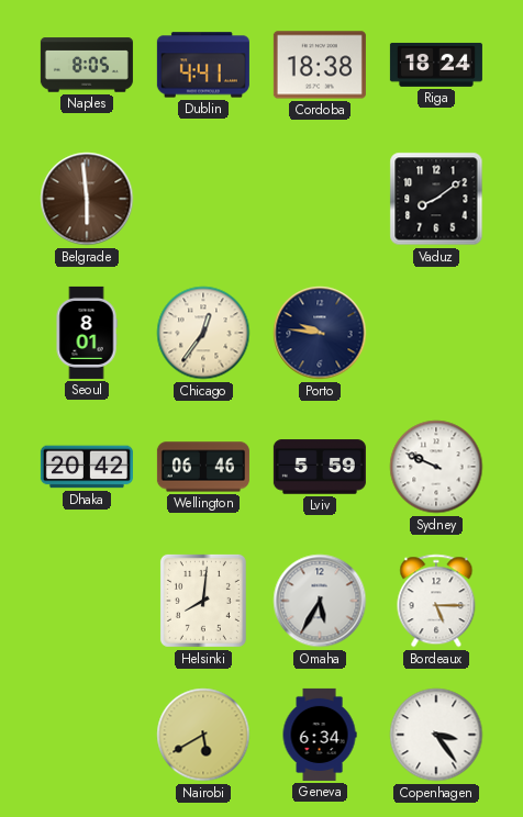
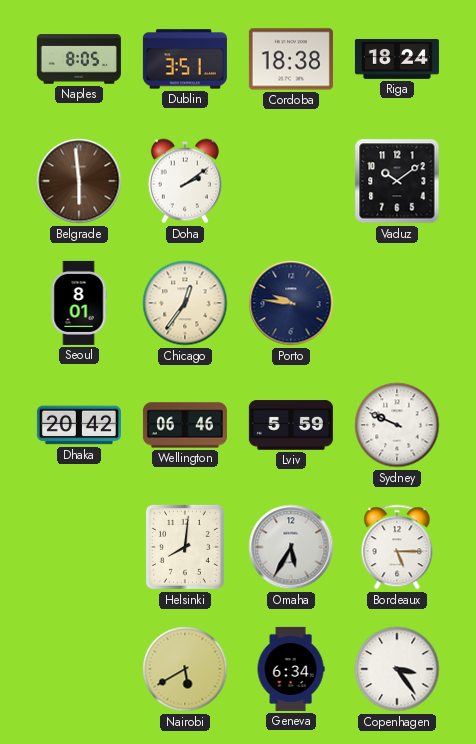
Dublin: 4:41 -> 3:51 (185, 59)
Doha: none -> 2:09 (185, 181)
Vaduz: 8:09 -> 10:09 (397, 181)
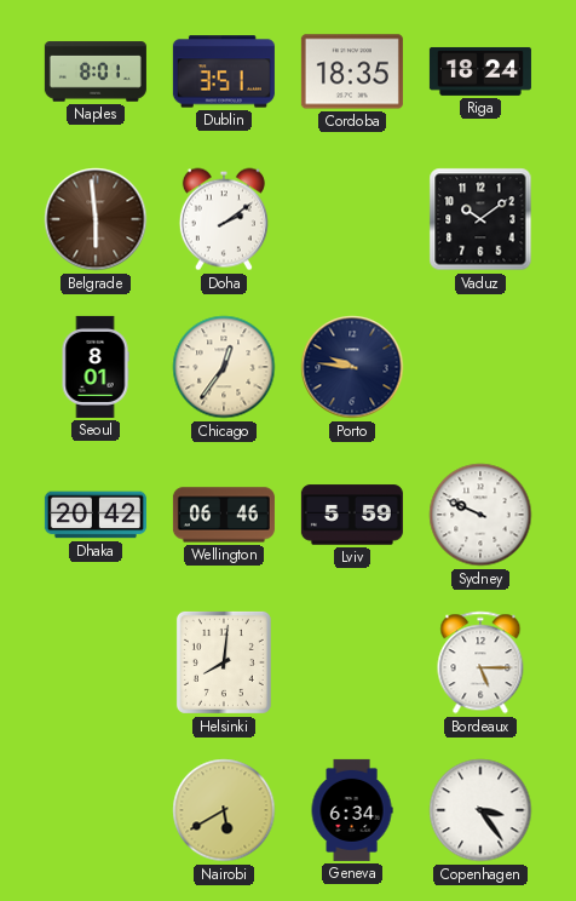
Naples: 8:05 -> 8:01 (96, 71)
Cordoba: 18:38 -> 18:35 (352, 71)
Omaha: 5:35 -> none (291, 547)
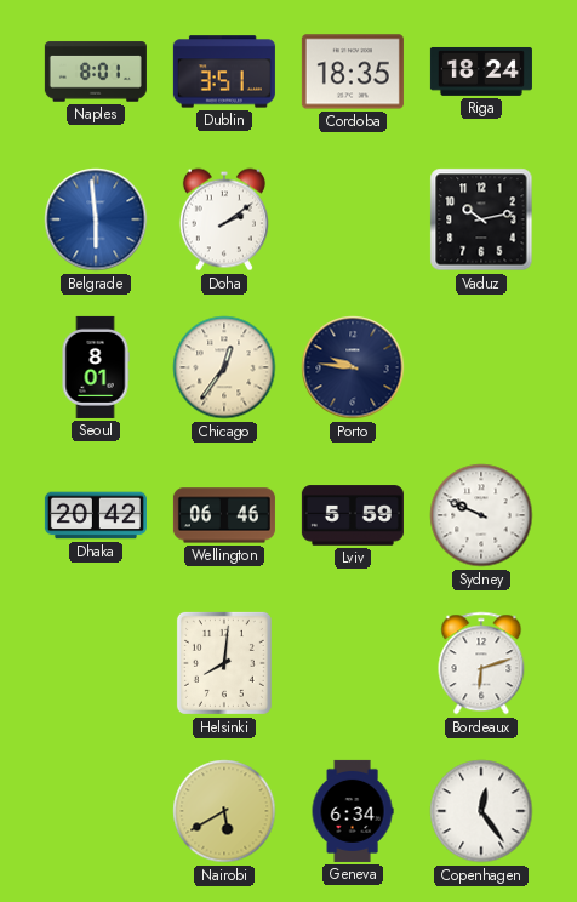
Belgrade dial: brown -> blue (96, 219)
Vaduz: 10:09 -> 10:13 (481, 219)
Bordeaux: 5:15 -> 6:12 (481, 663)
Copenhagen: 3:24 -> 12:24 (481, 811)
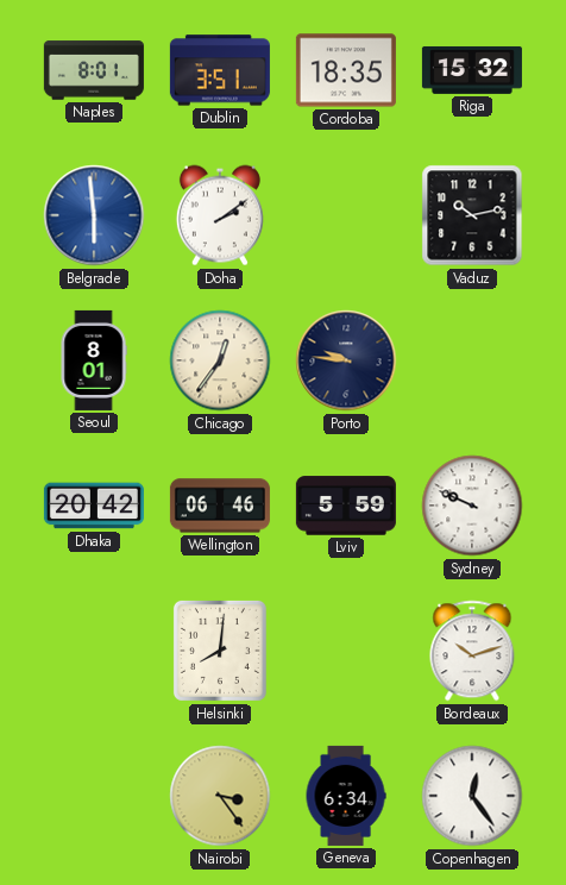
Riga: 18:24 -> 15:32 (472, 70)
Bordeaux: 6:12 -> 10:12 (472, 651)
Nairobi: 5:40 -> 3:24 (220, 796)
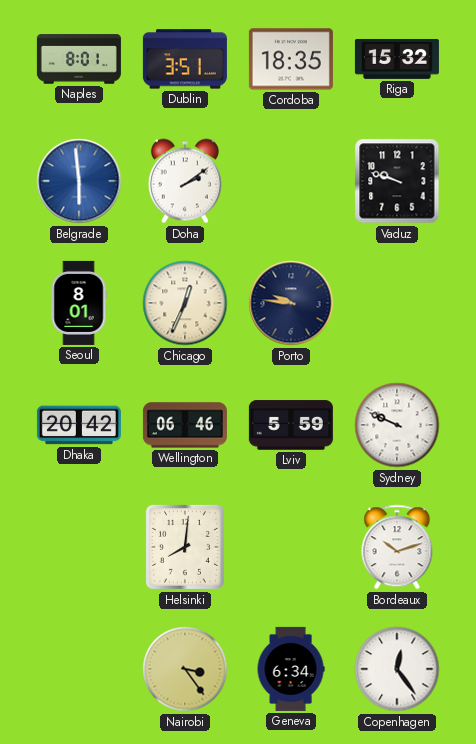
Vaduz: 10:13 -> 9:48 (397, 181)
Chicago: 12:36 -> 12:34 (185, 303)
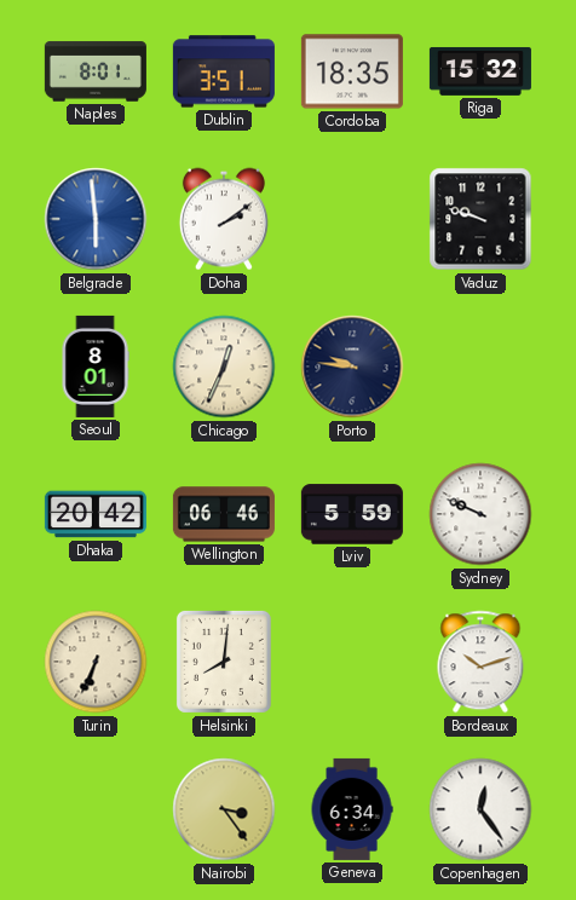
Turin: none -> 6:34 (96, 662)
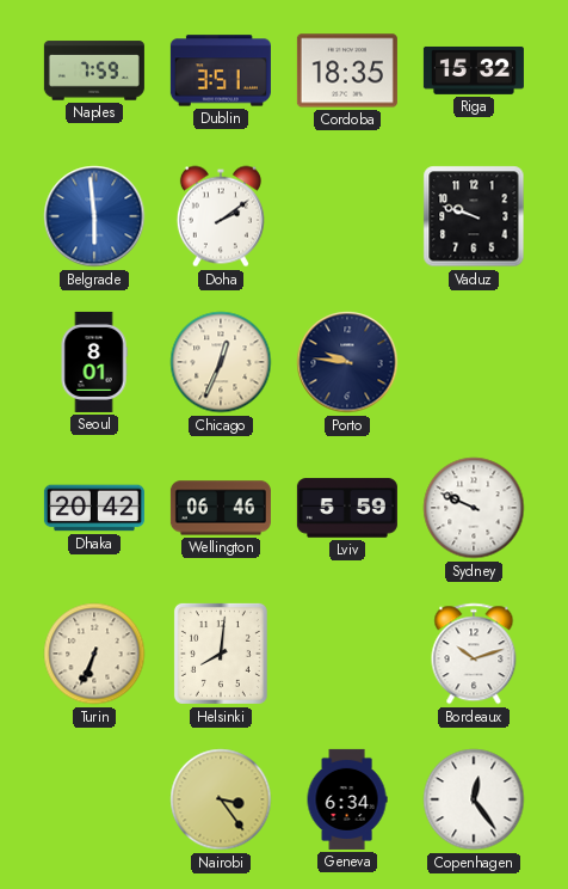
Naples: 8:01 -> 7:59 (94, 70)
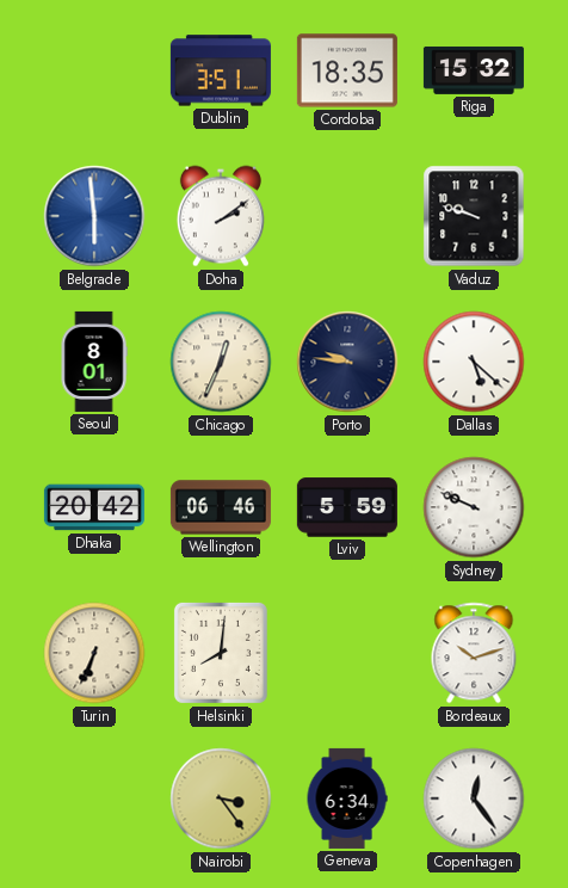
Naples: 7:59 -> none (94, 70)
Dallas: none -> 5:22 (474, 362)
